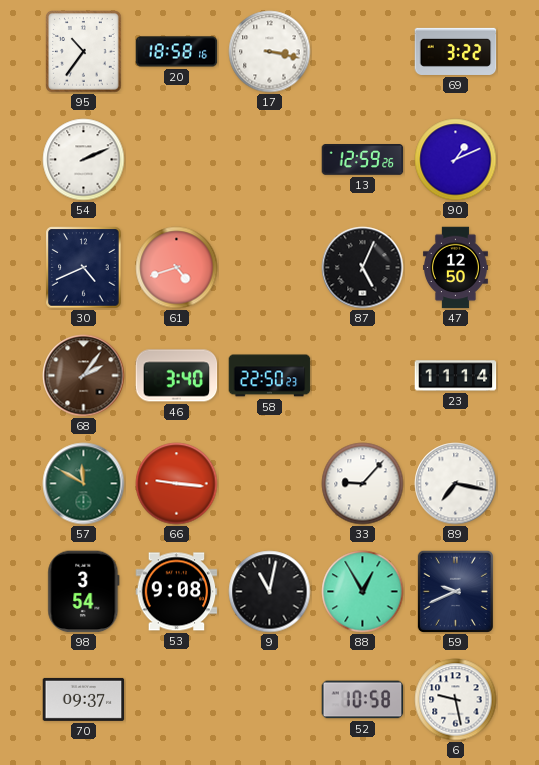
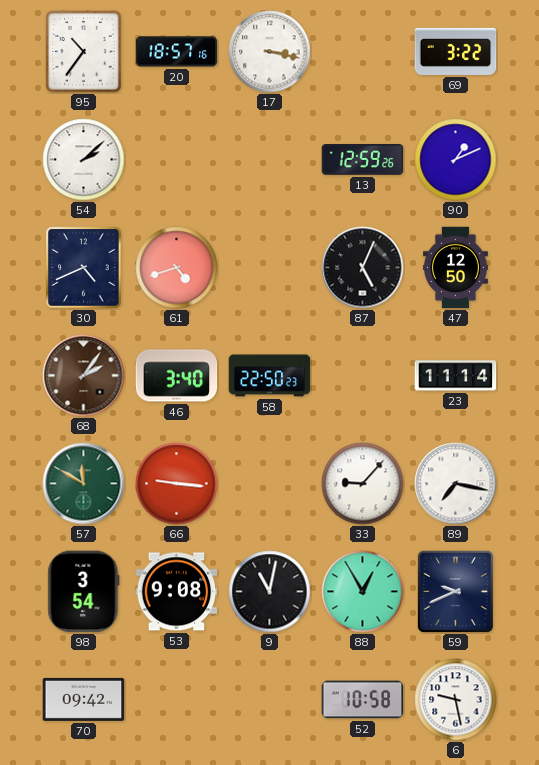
20: 18:58 -> 18:57 (177, 52)
54: 2:11 -> 2:08 (84, 160)
70: 09:37 -> 09:42 (84, 699)
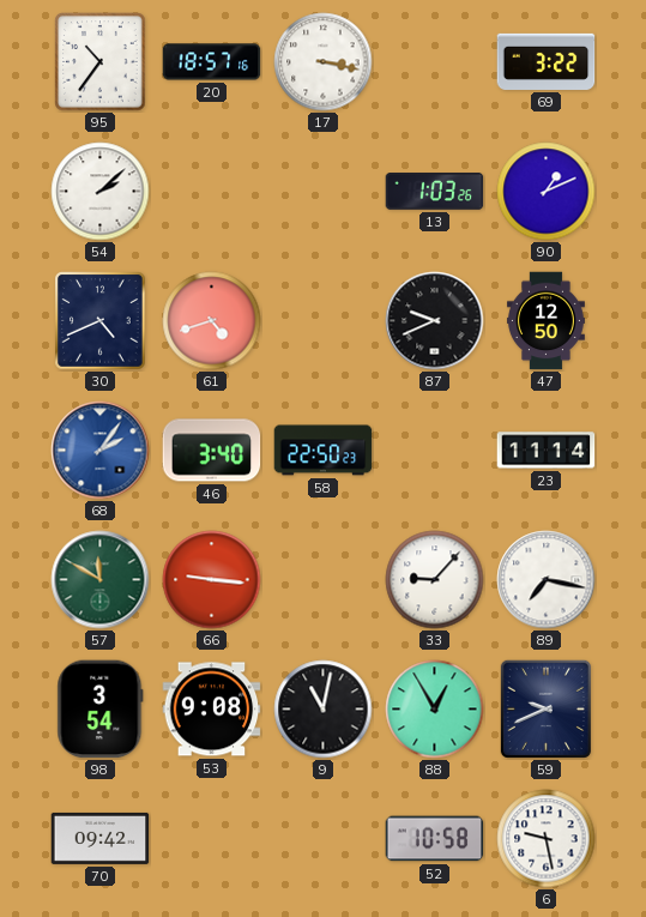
13: 12:59 -> 1:03 (435, 192)
87: 5:04 -> 9:41 (435, 321)
68 dial: brown -> blue (101, 451)
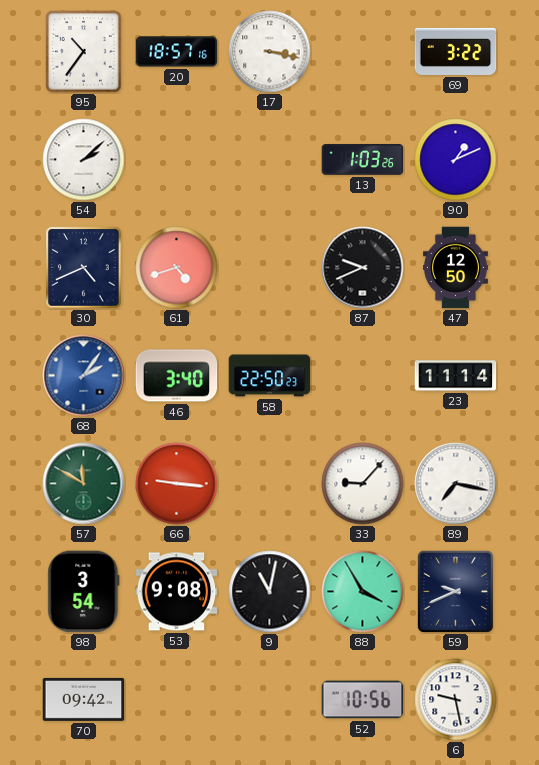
88: 12:55 -> 3:55 (363, 592)
52: 10:58 -> 10:56 (363, 700)
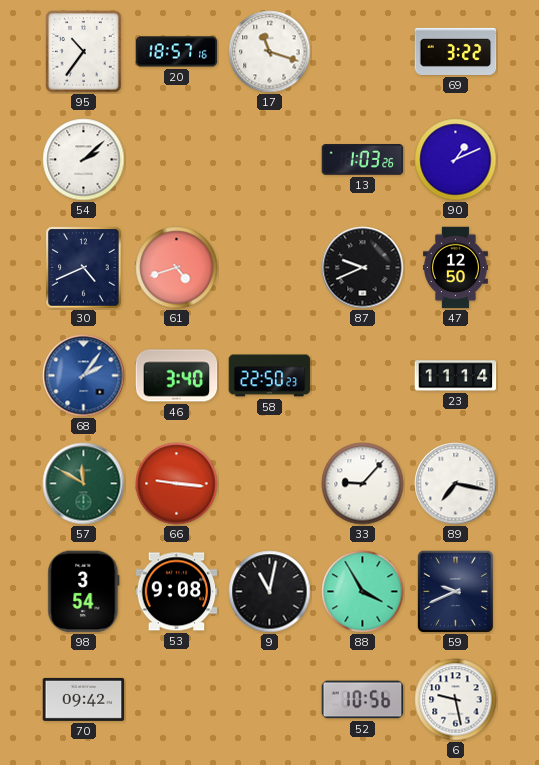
17: 3:17 -> 11:18 (270, 52)
